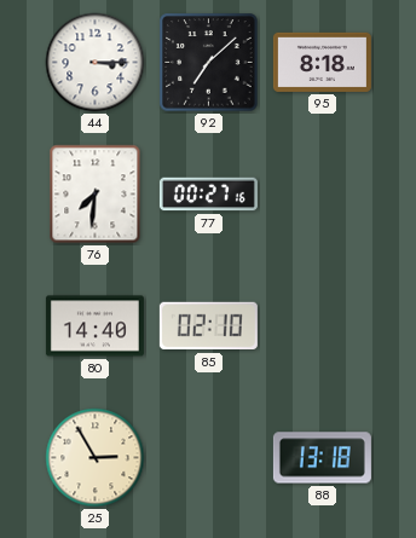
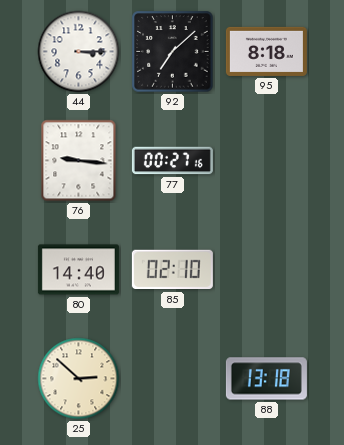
76: 7:31 -> 9:16 (79, 161)
25: 2:55 -> 2:52 (79, 379)
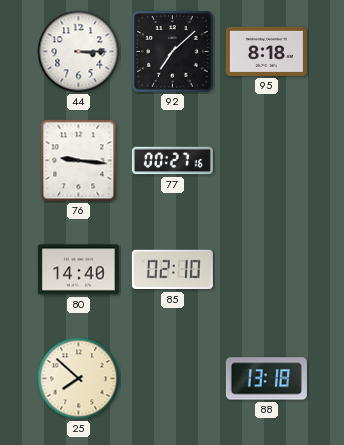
25: 2:52 -> 7:52 (79, 379)
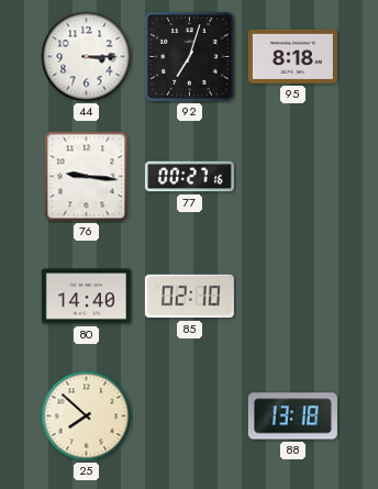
92: 7:08 -> 7:03 (190, 57)
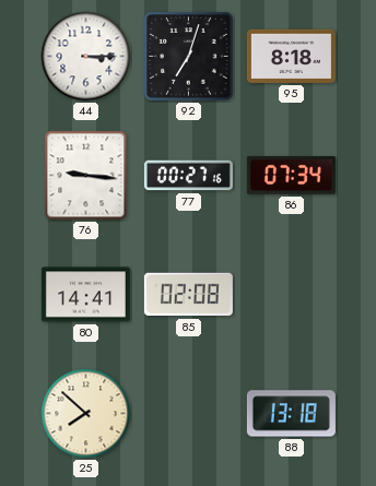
86: none -> 07:34 (291, 175)
80: 14:40 -> 14:41 (85, 295)
85: 02:10 -> 02:08 (188, 295)
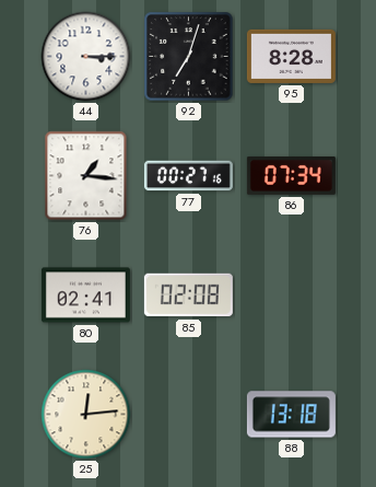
95: 8:18 -> 8:28 (291, 56)
76: 9:16 -> 1:16 (86, 176)
80: 14:41 -> 02:41 (85, 295)
25: 7:52 -> 12:14 (86, 415)
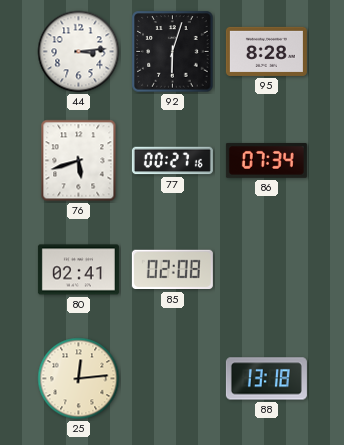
44: 3:15 -> 3:14 (79, 52)
92: 7:03 -> 6:03 (173, 52)
76: 1:16 -> 5:42 (79, 161)
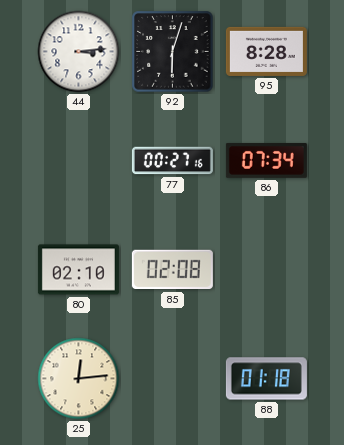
76: 5:42 -> none (79, 161)
80: 02:41 -> 02:10 (78, 270)
88: 13:18 -> 01:18 (266, 379)
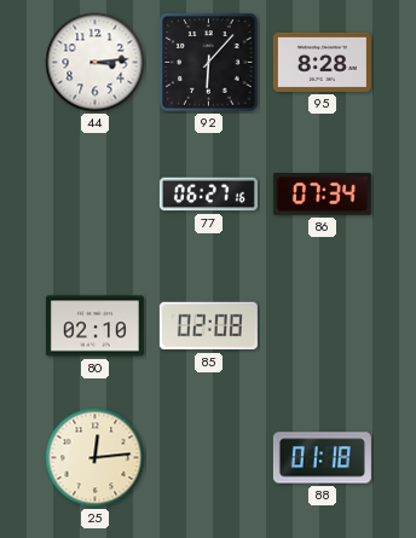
92: 6:03 -> 6:07 (209, 63)
77: 00:27 -> 06:27 (208, 195)
